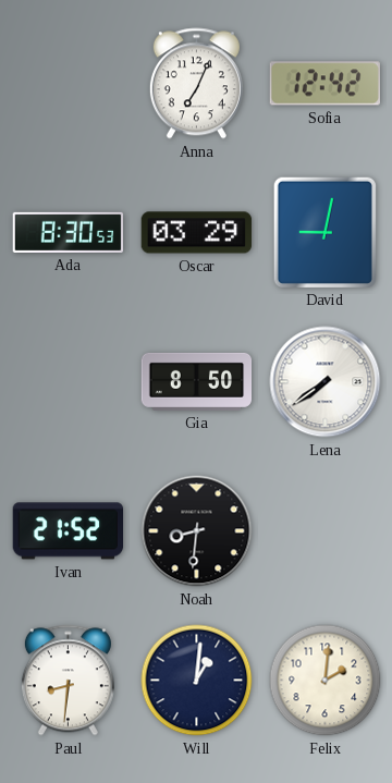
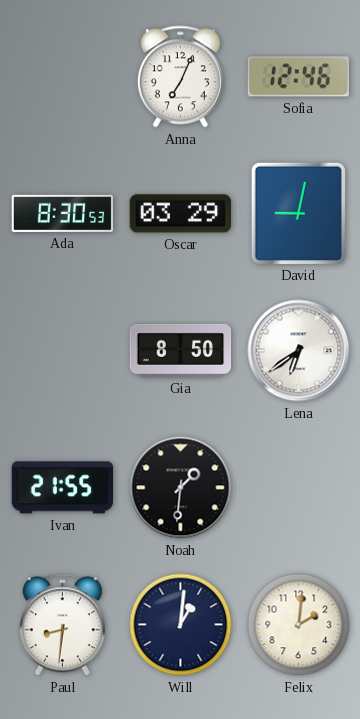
Sofia: 12:42 -> 12:46 (298, 77)
Lena: 7:39 -> 6:39 (299, 351)
Ivan: 21:52 -> 21:55 (63, 488)
Noah: 8:31 -> 1:31 (181, 488)
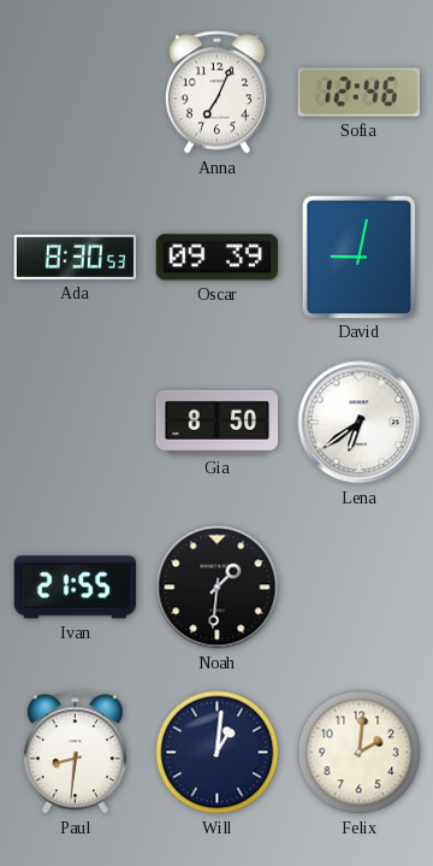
Oscar: 03:29 -> 09:39 (218, 258)
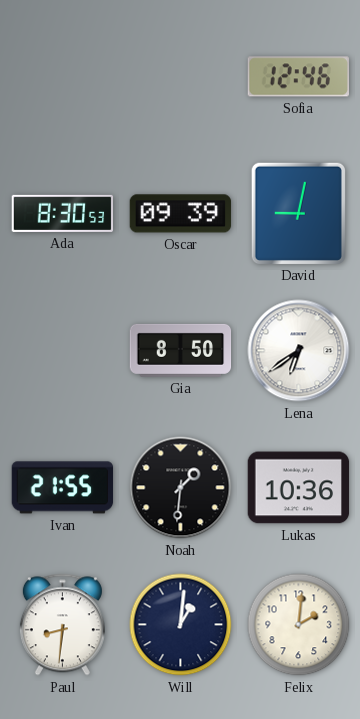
Anna: 7:04 -> none (216, 93)
Lukas: none -> 10:36 (299, 488)
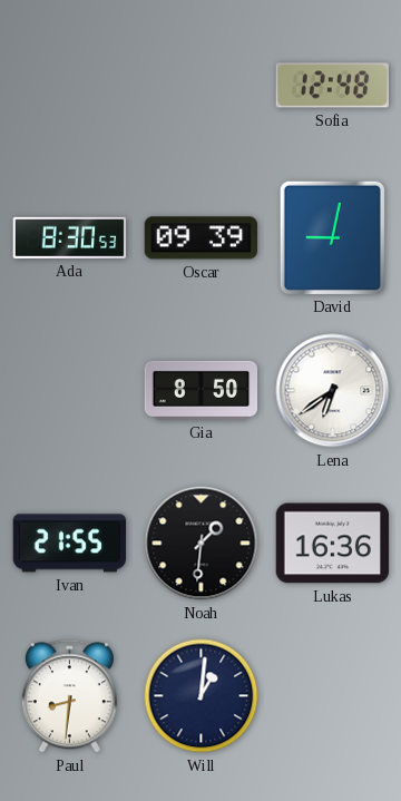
Sofia: 12:46 -> 12:48 (332, 86)
Lukas: 10:36 -> 16:36 (333, 544)
Felix: 2:01 -> none (299, 625)
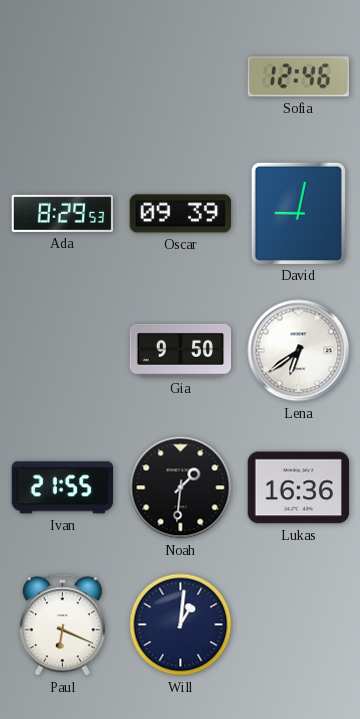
Sofia: 12:48 -> 12:46 (298, 77)
Ada: 8:30 -> 8:29 (63, 213)
Gia: 8:50 -> 9:50 (181, 350)
Paul: 8:31 -> 6:19 (62, 625)
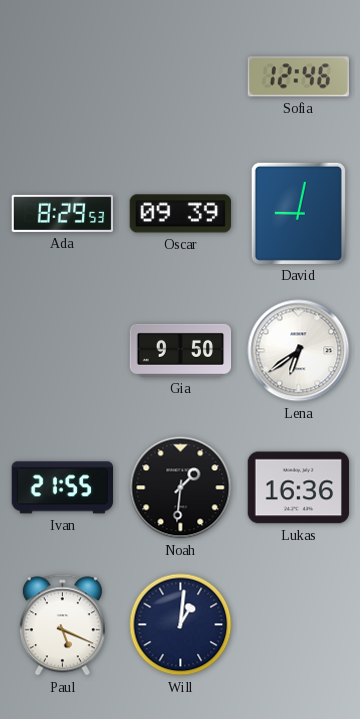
Paul: 6:19 -> 5:19 (62, 625)
